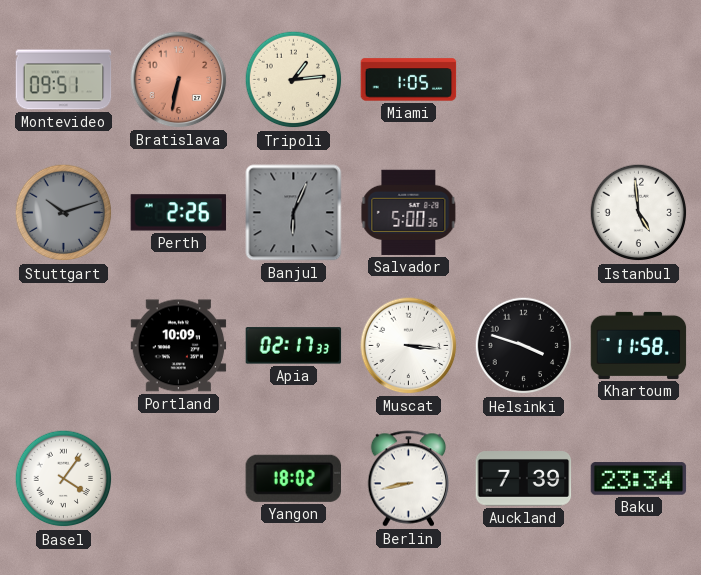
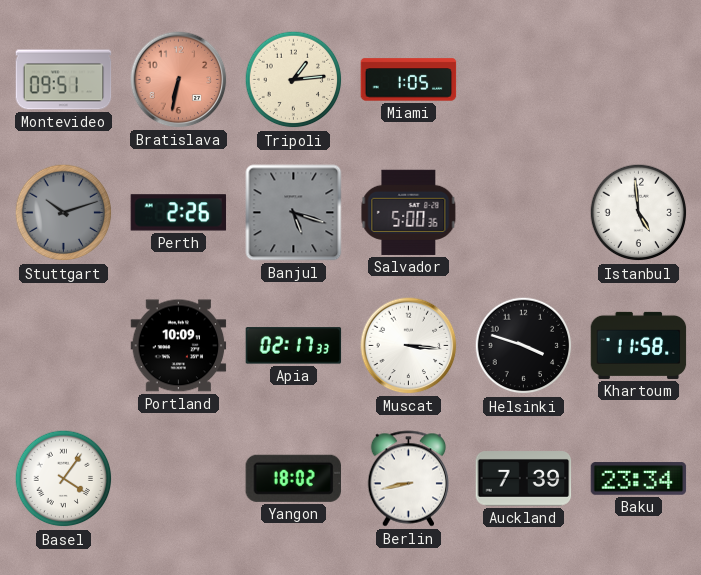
Banjul: 6:04 -> 5:18 (294, 213)
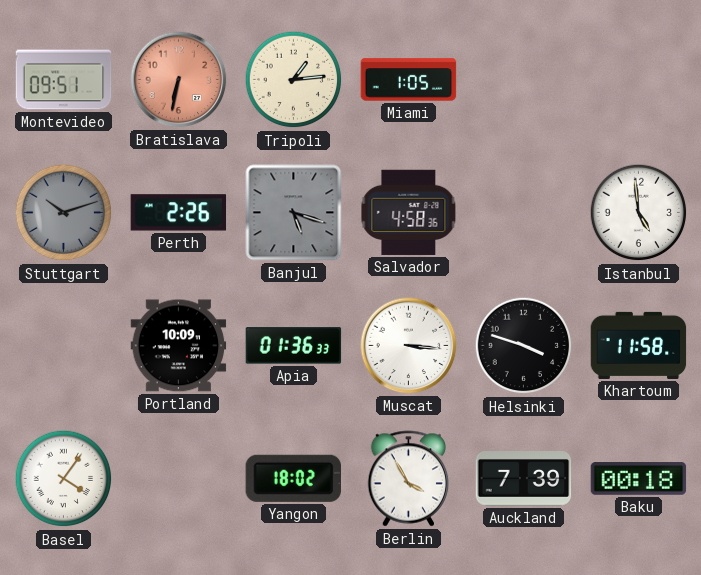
Salvador: 5:00 -> 4:58 (409, 212)
Apia: 02:17 -> 01:36 (294, 346)
Berlin: 8:43 -> 3:55 (409, 479)
Baku: 23:34 -> 00:18 (639, 479)
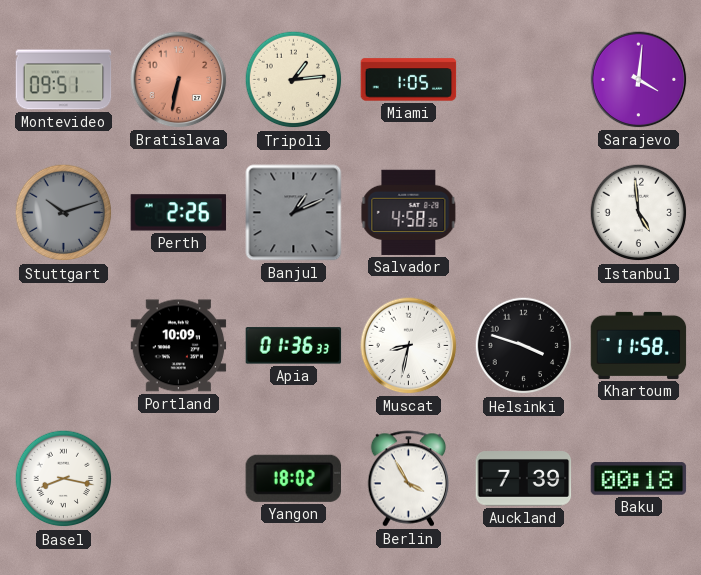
Sarajevo: none -> 4:01 (639, 80)
Banjul: 5:18 -> 1:11 (294, 213)
Muscat: 3:16 -> 8:32 (409, 346)
Basel: 4:06 -> 8:17 (64, 479)
